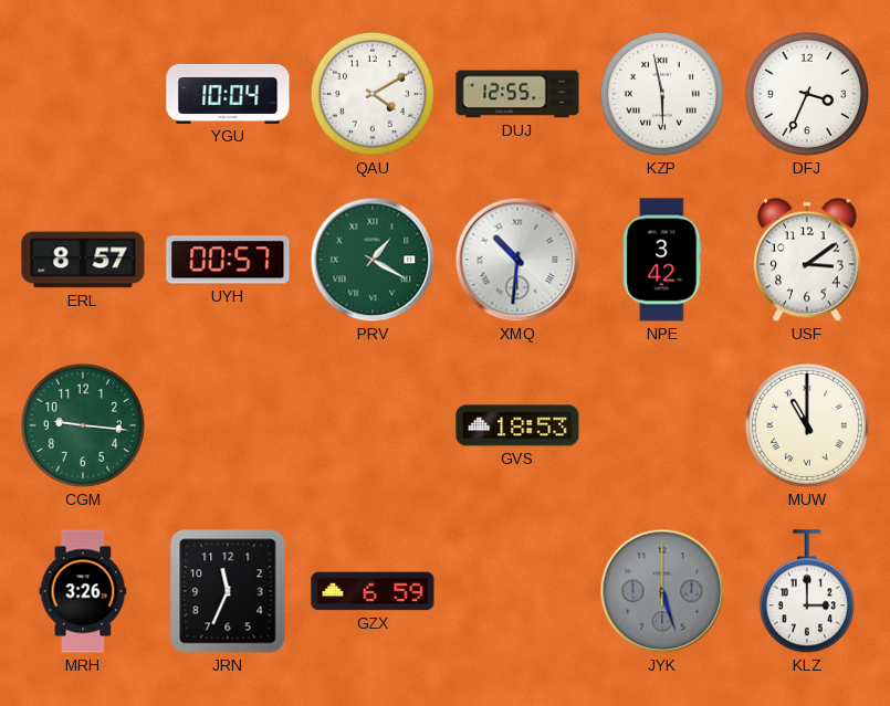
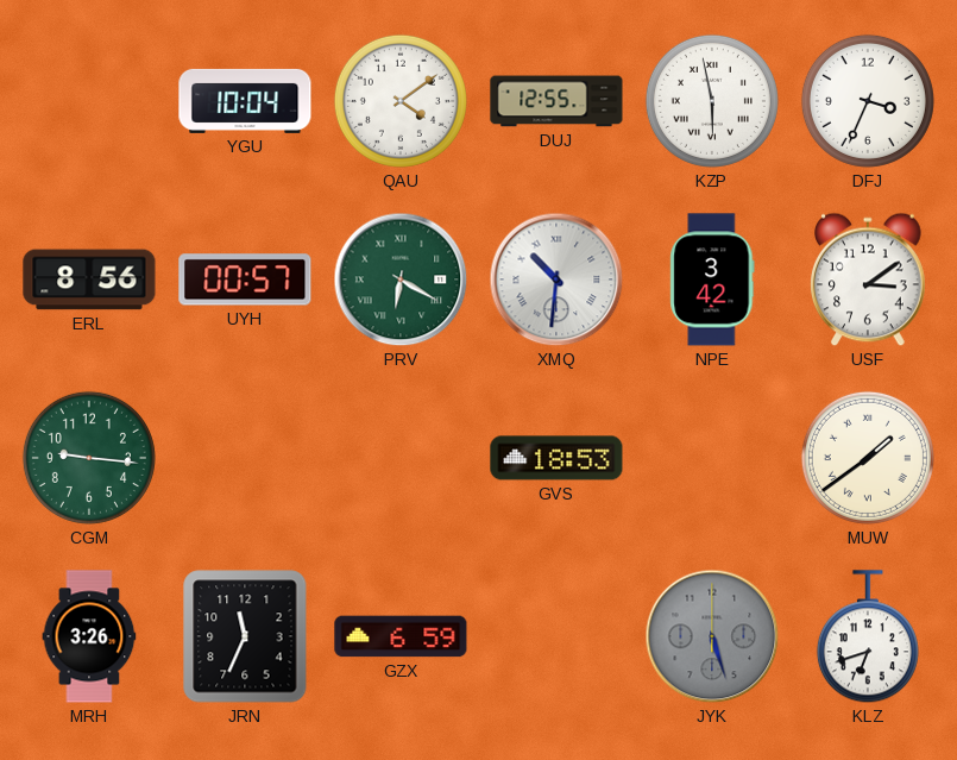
QAU: 4:10 -> 4:09 (401, 101)
ERL: 8:57 -> 8:56 (89, 279)
PRV: 1:20 -> 6:20 (401, 279)
MUW: 11:00 -> 1:39 (868, 458)
KLZ: 3:00 -> 6:42 (868, 637)
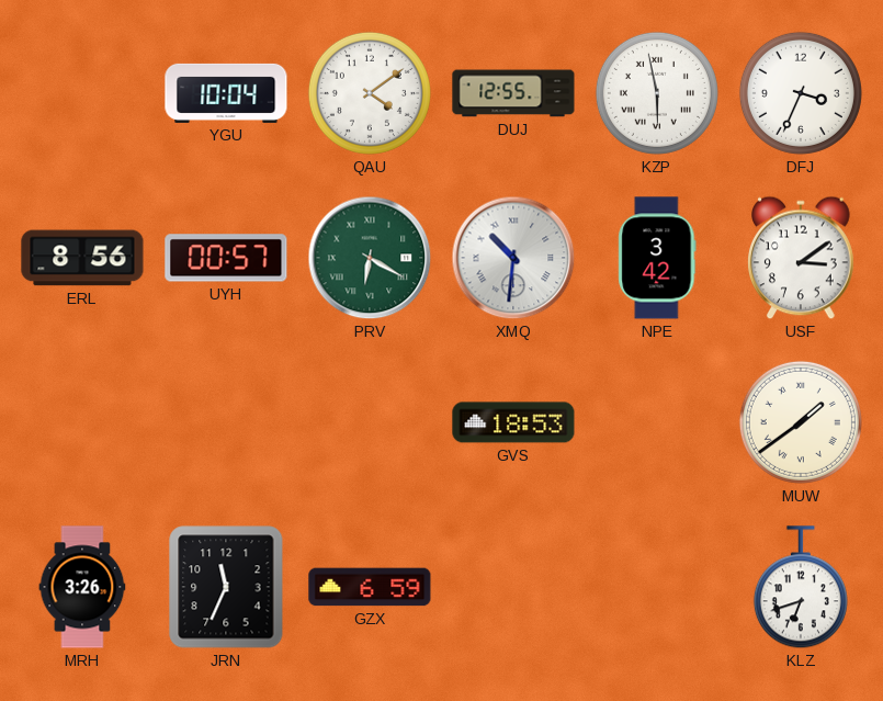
CGM: 9:16 -> none (89, 458)
JYK: 5:27 -> none (712, 636)
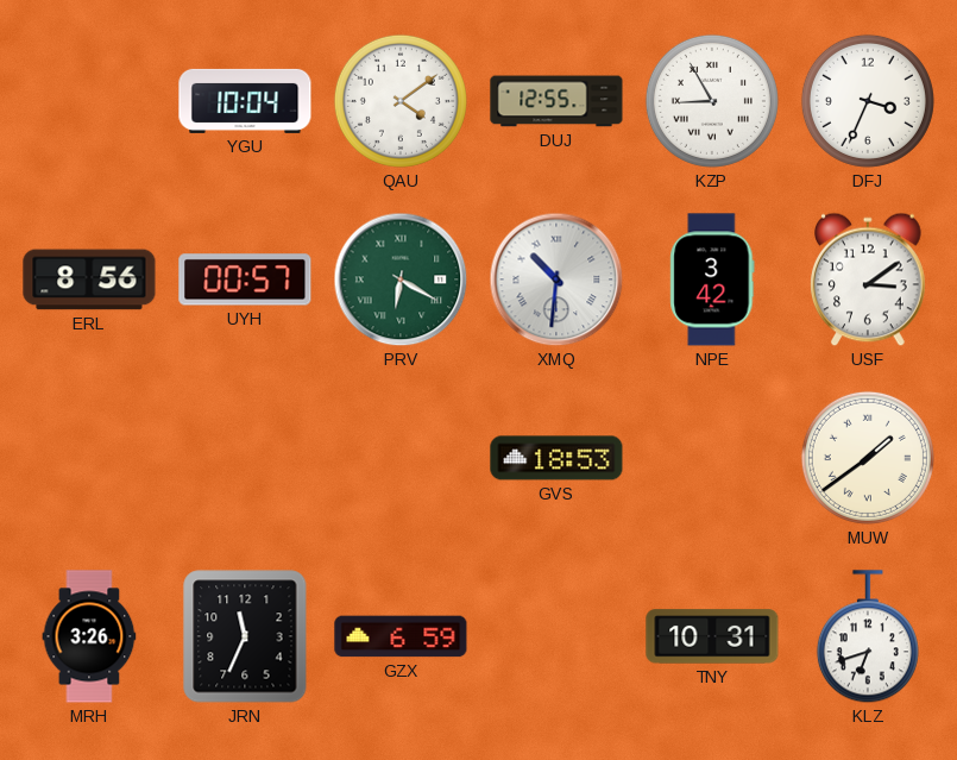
KZP: 5:58 -> 8:55 (712, 101)
TNY: none -> 10:31 (712, 636)
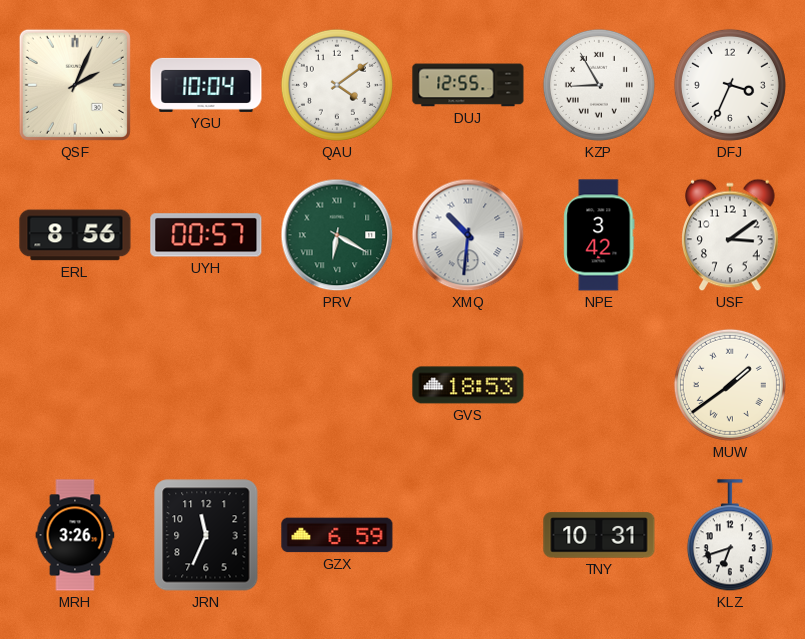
QSF: none -> 2:04 (75, 85)
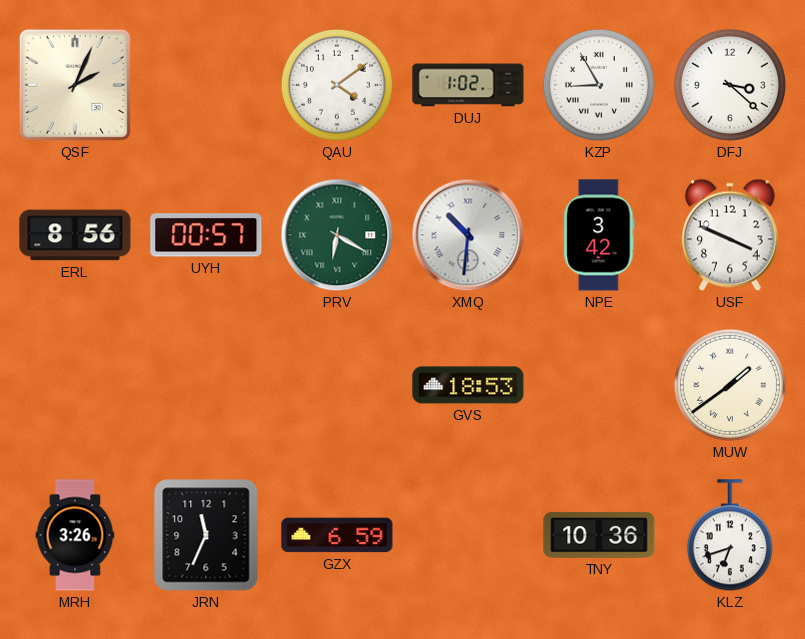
YGU: 10:04 -> none (206, 85)
DUJ: 12:55 -> 1:02 (468, 85)
DFJ: 3:34 -> 3:22 (730, 85)
USF: 3:09 -> 3:49 (730, 235)
TNY: 10:31 -> 10:36 (599, 535)
